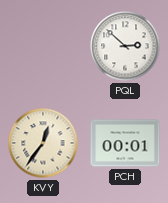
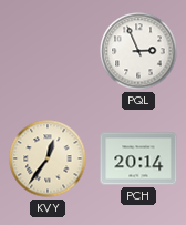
PQL: 2:52 -> 2:56 (138, 51)
PCH: 00:01 -> 20:14 (138, 158)
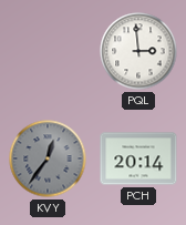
PQL: 2:56 -> 2:59 (138, 51)
KVY dial: cream -> grey (48, 158)
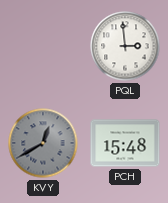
KVY: 12:36 -> 12:40 (43, 143)
PCH: 20:14 -> 15:48 (125, 143)
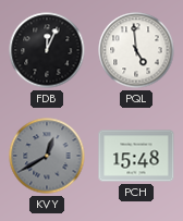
FDB: none -> 12:04 (47, 50)
PQL: 2:59 -> 4:59 (136, 50)
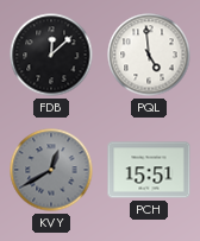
FDB: 12:04 -> 12:08 (51, 55)
PCH: 15:48 -> 15:51 (149, 170)
